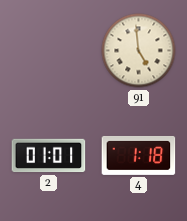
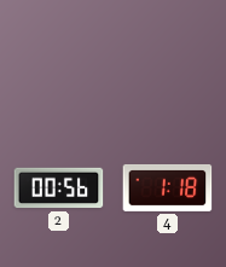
91: 4:59 -> none (139, 51)
2: 01:01 -> 00:56 (59, 188)
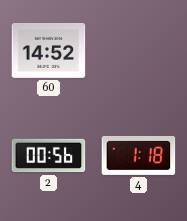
60: none -> 14:52 (49, 50)
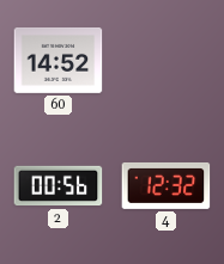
4: 1:18 -> 12:32 (167, 185)
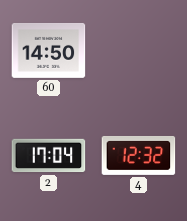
60: 14:52 -> 14:50 (49, 50)
2: 00:56 -> 17:04 (49, 156)
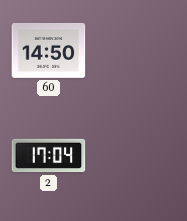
4: 12:32 -> none (139, 155)
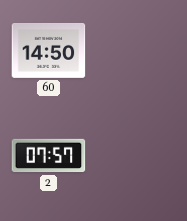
2: 17:04 -> 07:57 (49, 156)
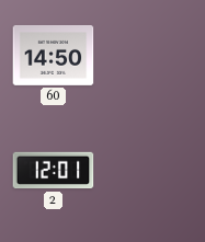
2: 07:57 -> 12:01 (54, 171)
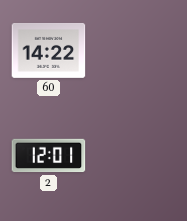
60: 14:50 -> 14:22 (49, 50)
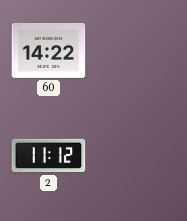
2: 12:01 -> 11:12 (49, 156)
